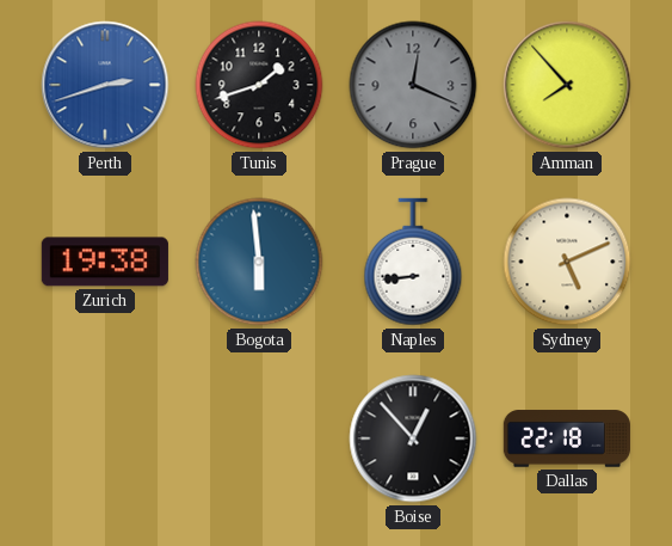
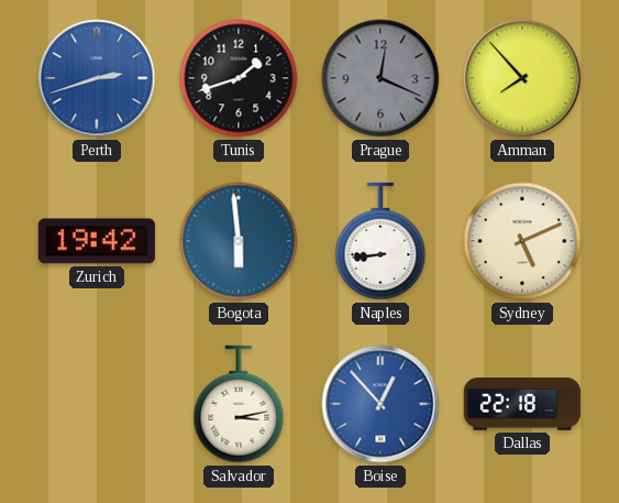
Zurich: 19:38 -> 19:42 (97, 241)
Salvador: none -> 3:13 (239, 404)
Boise dial: black -> blue (380, 404)
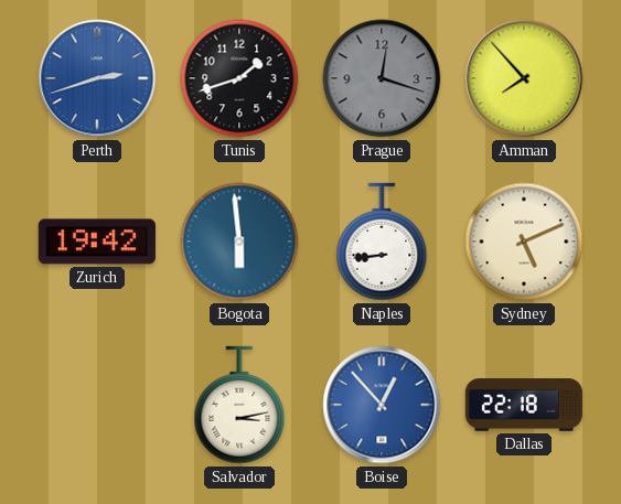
Prague: 12:19 -> 12:18 (382, 78)
